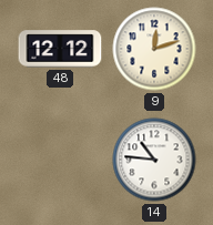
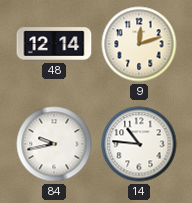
48: 12:12 -> 12:14 (54, 44)
84: none -> 9:43 (54, 144)
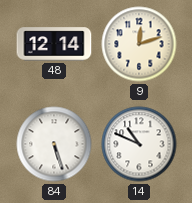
84: 9:43 -> 5:27 (54, 144)
14: 10:46 -> 10:49 (139, 144)
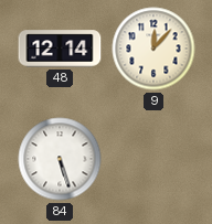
9: 12:12 -> 12:07 (153, 49)
14: 10:49 -> none (139, 144)
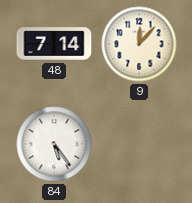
48: 12:14 -> 7:14 (54, 44)
84: 5:27 -> 5:24 (54, 144)
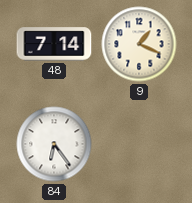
9: 12:07 -> 1:19 (139, 44)
84: 5:24 -> 6:24 (54, 144)
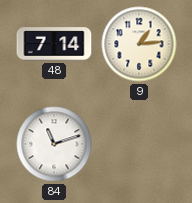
9: 1:19 -> 1:14 (139, 44)
84: 6:24 -> 11:12 (54, 144)
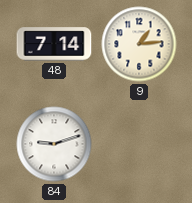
84: 11:12 -> 9:12 (54, 144)
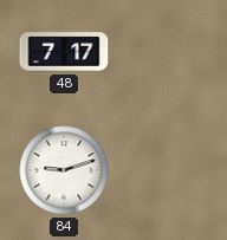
48: 7:14 -> 7:17 (64, 52)
9: 1:14 -> none (139, 44)
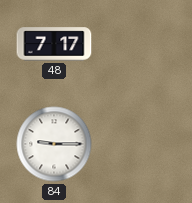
84: 9:12 -> 9:15 (54, 144)
